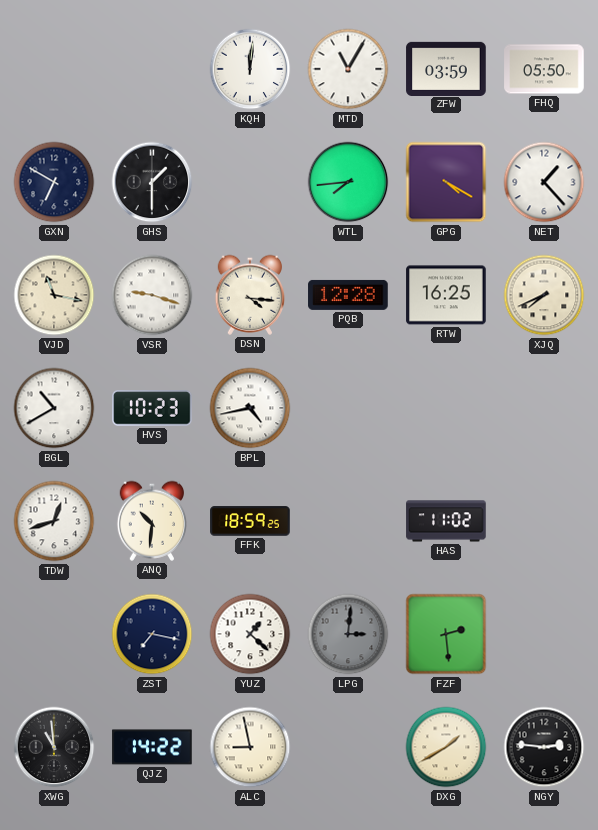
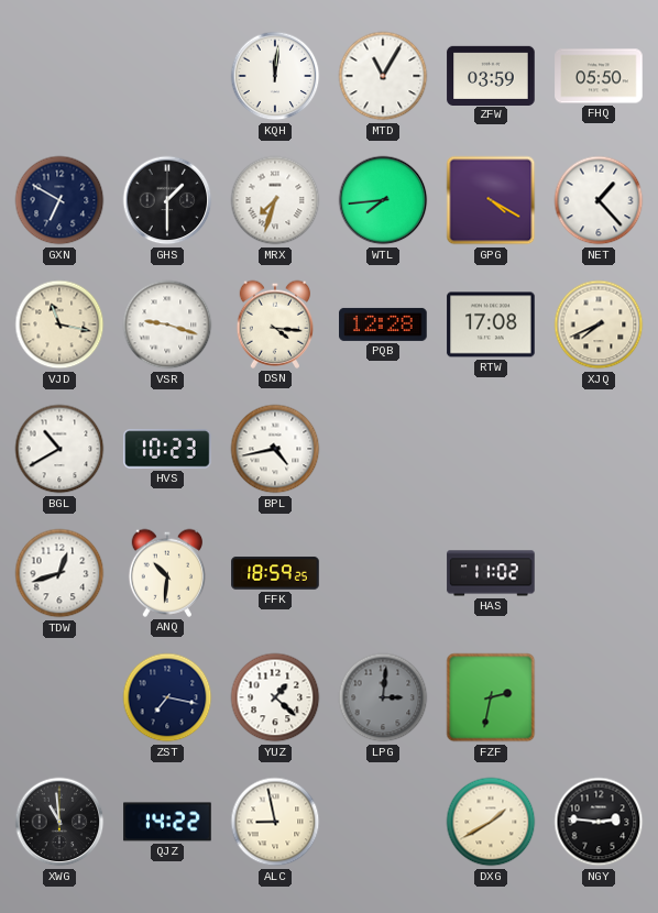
MRX: none -> 7:33 (275, 200)
RTW: 16:25 -> 17:08 (491, 324)
FZF: 2:29 -> 2:32 (491, 697)
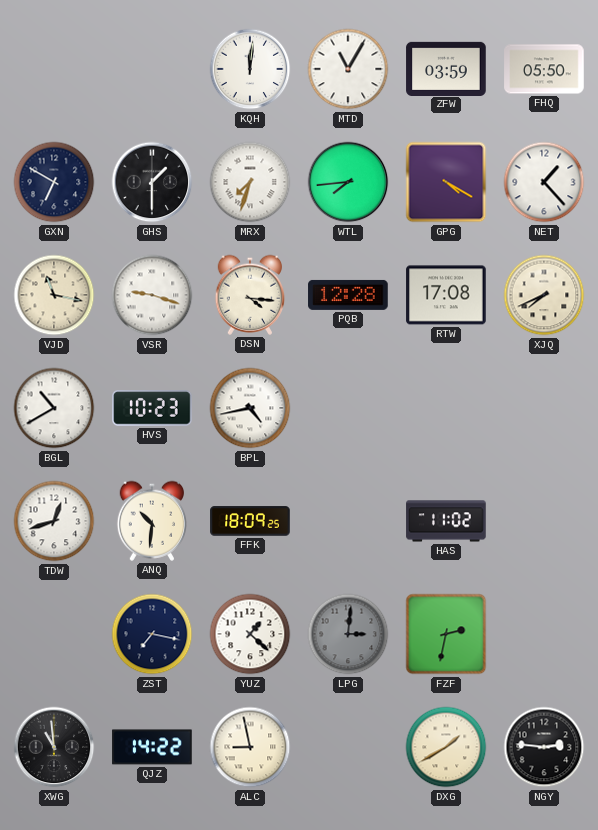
FFK: 18:59 -> 18:09 (250, 521)
